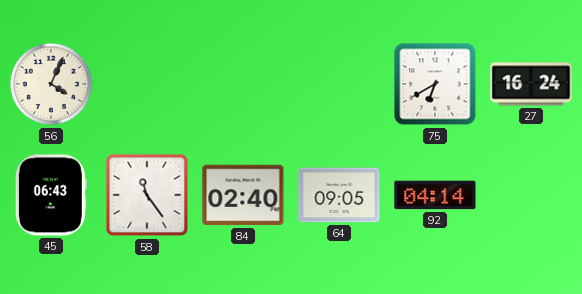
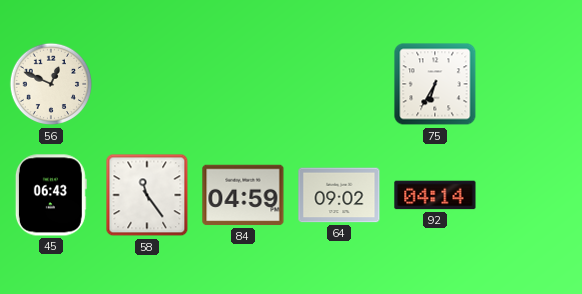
56: 4:04 -> 12:49 (51, 84)
75: 6:40 -> 6:35 (435, 84)
27: 16:24 -> none (531, 84)
84: 02:40 -> 04:59 (243, 195)
64: 09:05 -> 09:02 (339, 195)
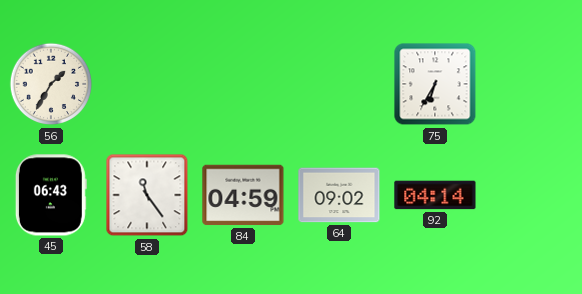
56: 12:49 -> 1:35 (51, 84)
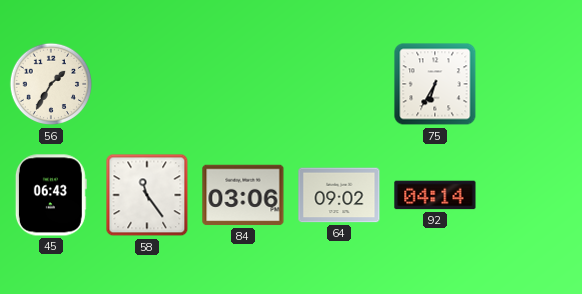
84: 04:59 -> 03:06 (243, 195)
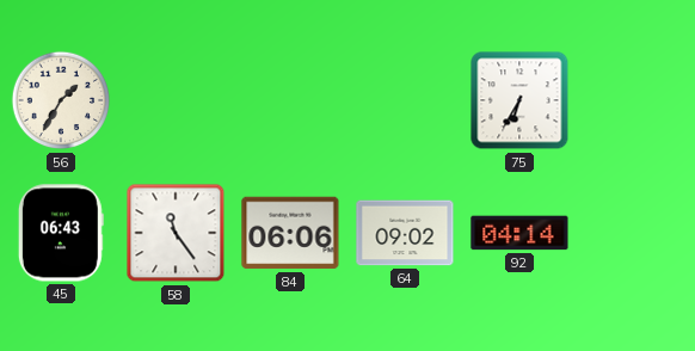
84: 03:06 -> 06:06 (290, 233)
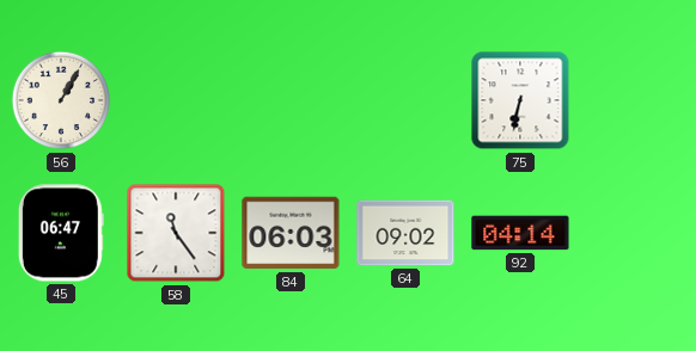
56: 1:35 -> 1:05 (61, 100)
75: 6:35 -> 6:32 (520, 100)
45: 06:43 -> 06:47 (61, 233)
84: 06:06 -> 06:03 (291, 233)
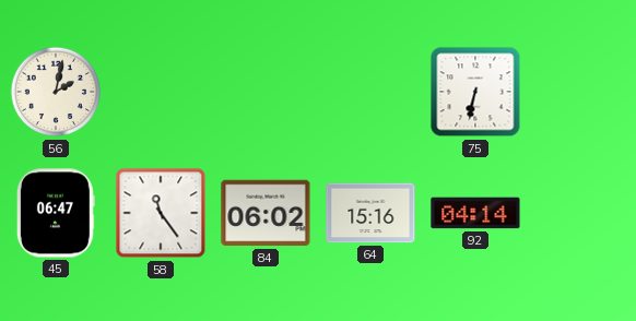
56: 1:05 -> 2:02 (56, 92)
84: 06:03 -> 06:02 (266, 213)
64: 09:02 -> 15:16 (370, 213)
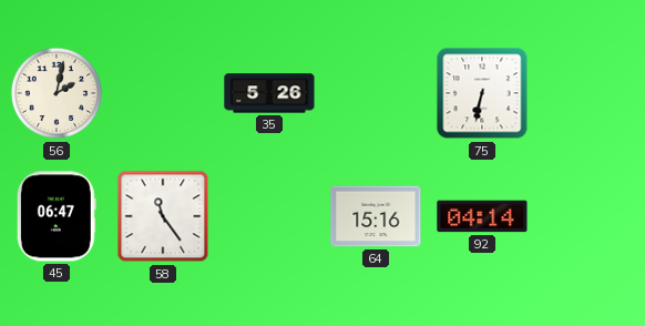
35: none -> 5:26 (269, 93)
84: 06:02 -> none (266, 213)
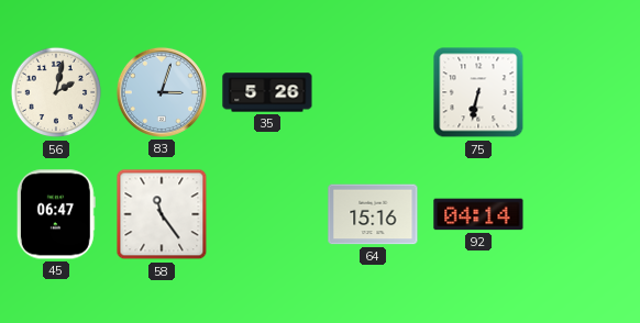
83: none -> 3:03 (162, 92)
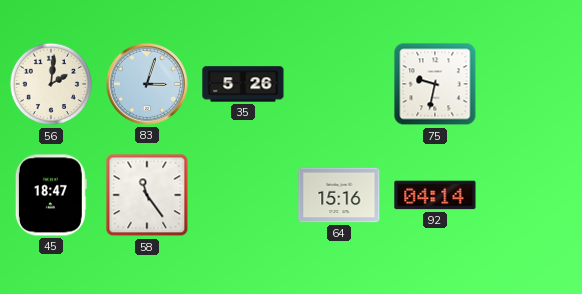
56: 2:02 -> 2:01 (51, 84)
75: 6:32 -> 9:32 (435, 84)
45: 06:47 -> 18:47 (51, 195)
